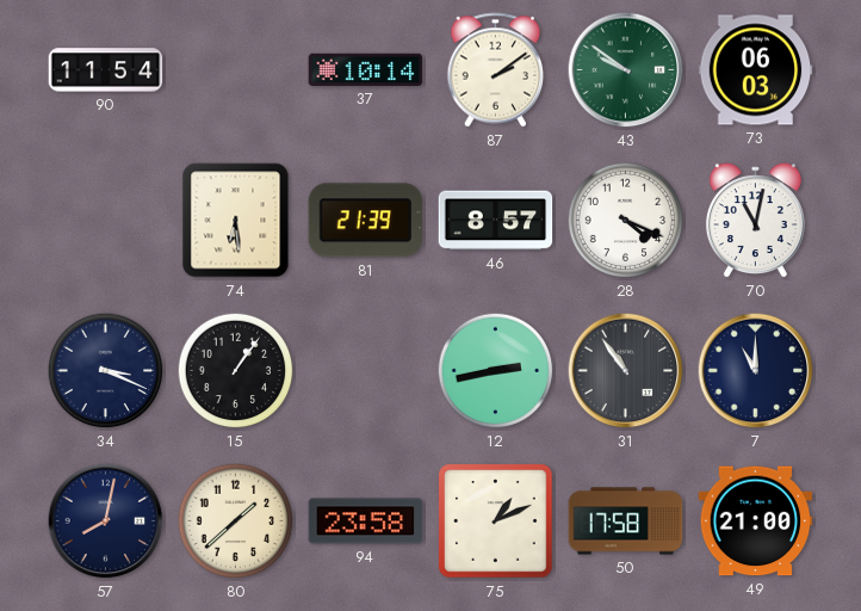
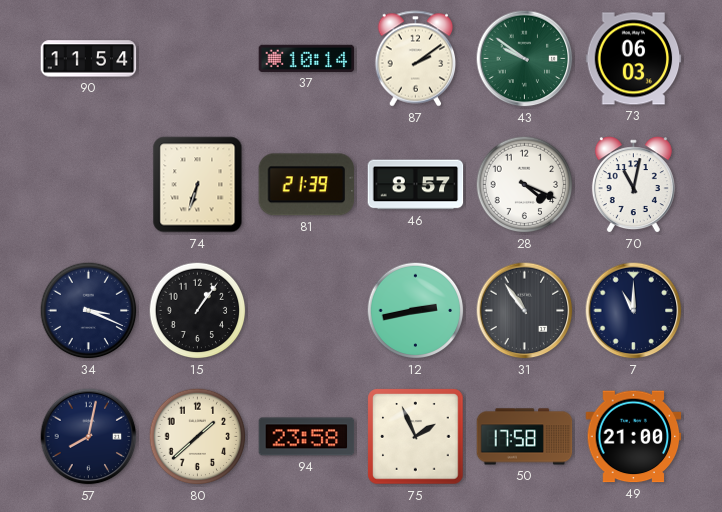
74: 6:29 -> 6:33 (198, 185)
75: 1:11 -> 1:56 (416, 437)
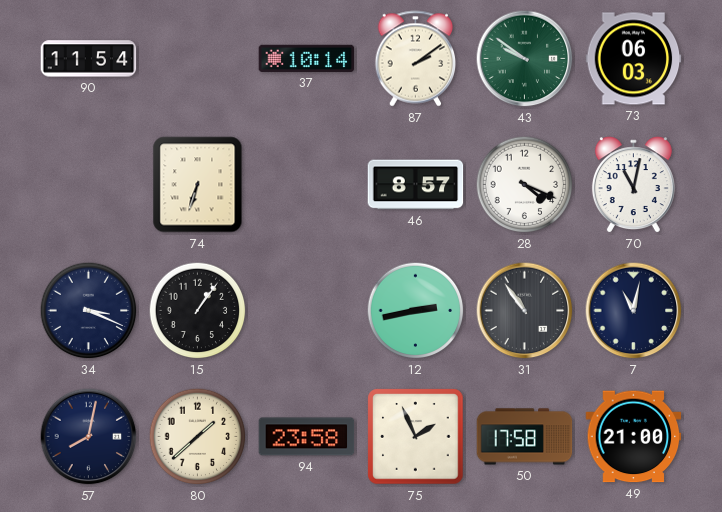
81: 21:39 -> none (307, 185)
7: 11:00 -> 11:02 (634, 311)
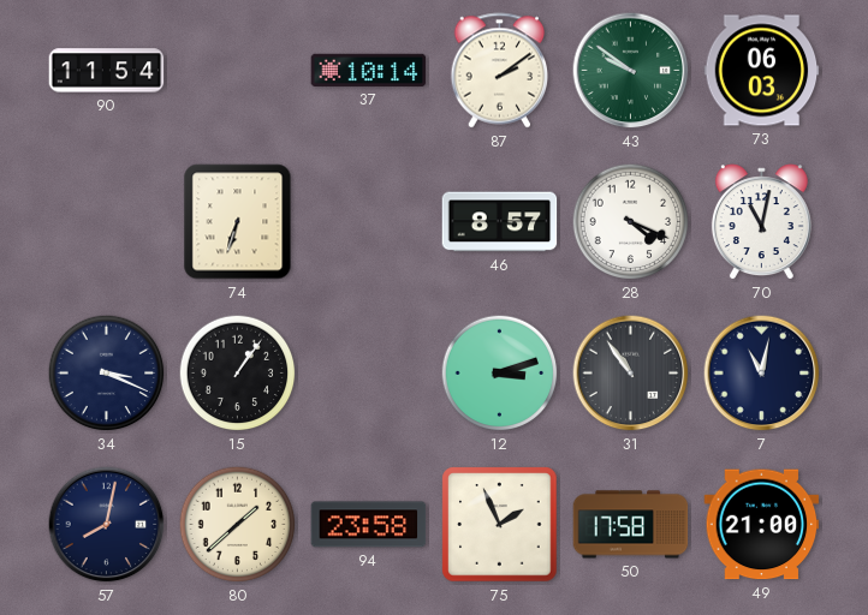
12: 2:43 -> 3:12 (500, 374)
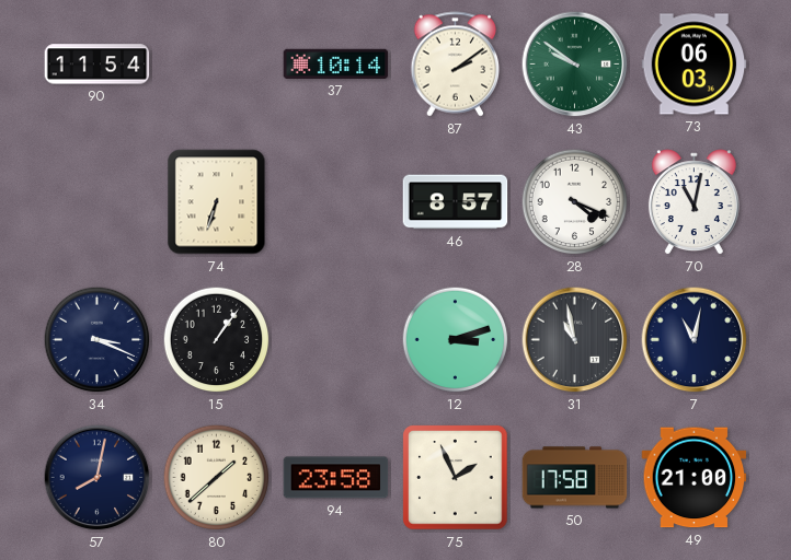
31: 10:54 -> 10:58 (575, 340)
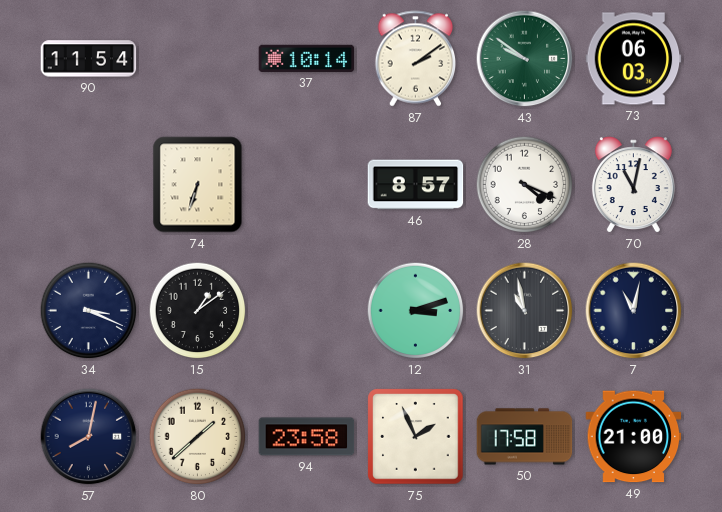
15: 1:06 -> 1:09 (198, 311)
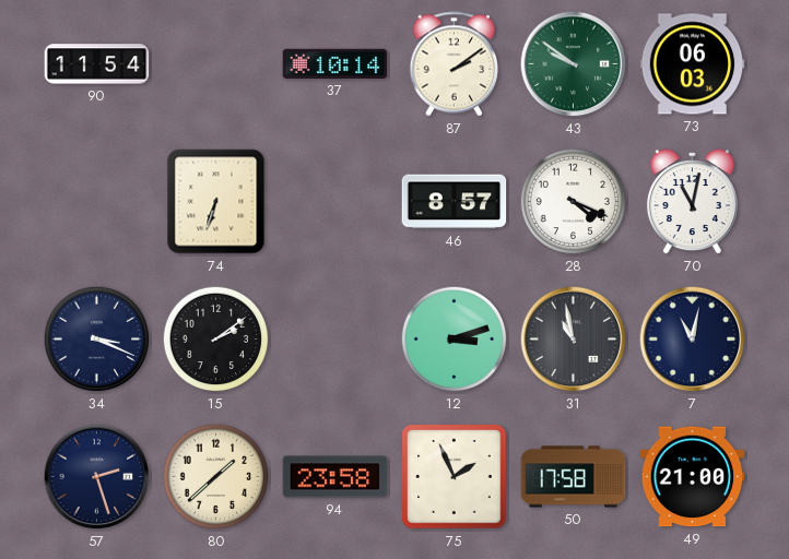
15: 1:09 -> 2:09 (216, 340)
57: 8:02 -> 2:27 (97, 477)
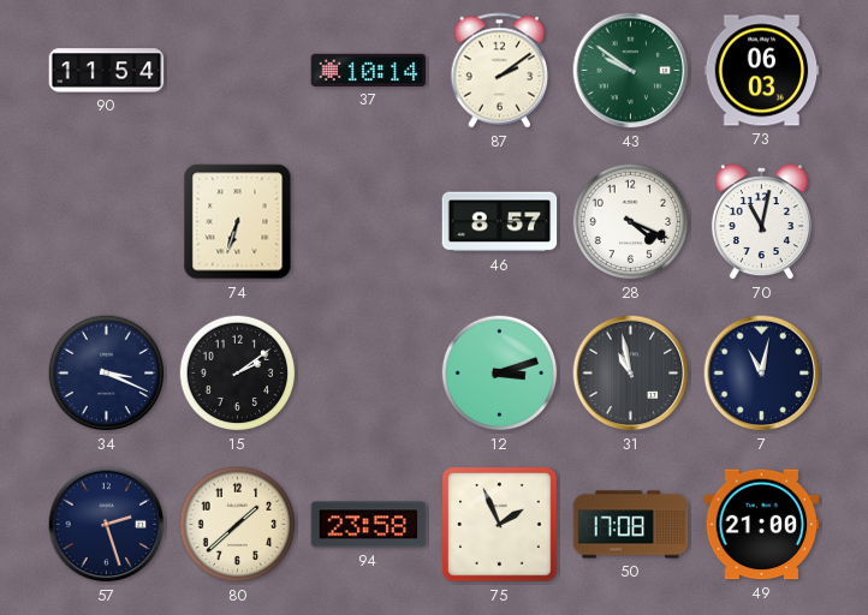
50: 17:58 -> 17:08 (631, 525)
